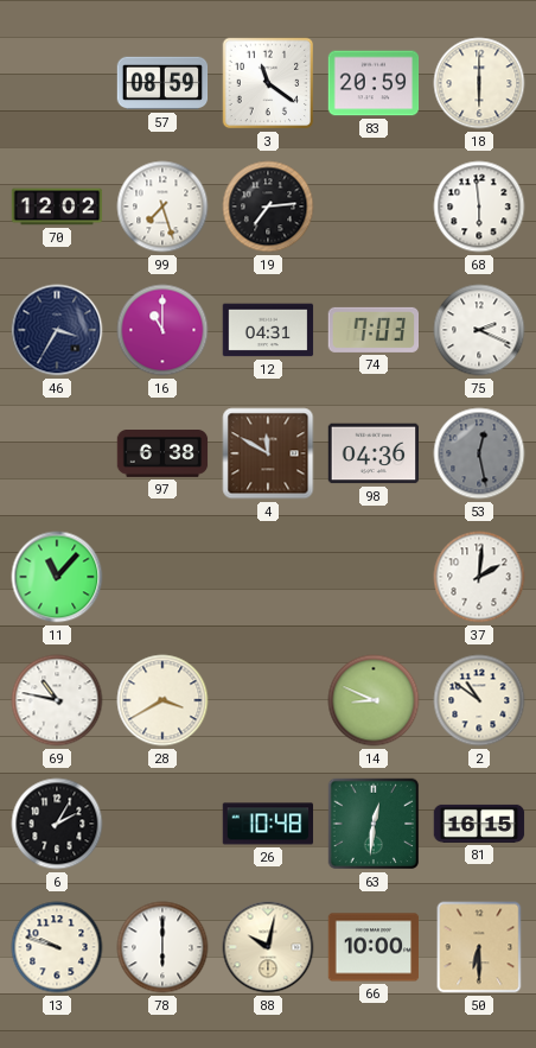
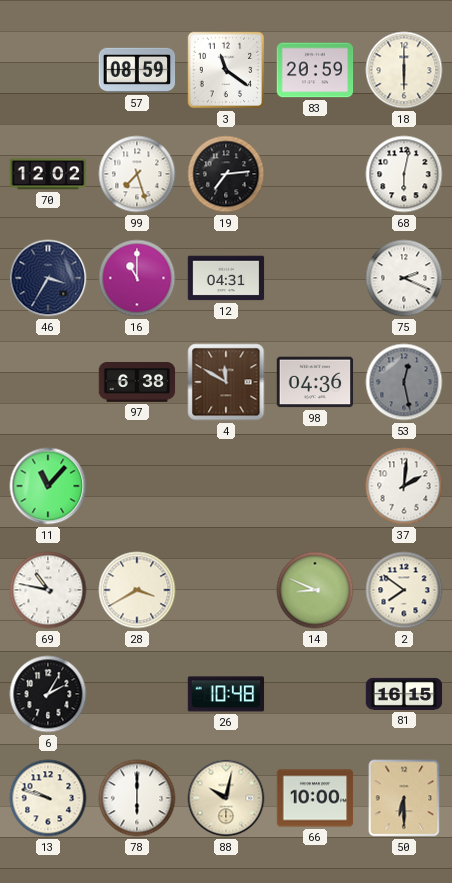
68: 5:59 -> 6:02 (404, 174)
74: 7:03 -> none (372, 330)
2: 10:51 -> 7:51 (404, 590)
63: 12:31 -> none (374, 824)
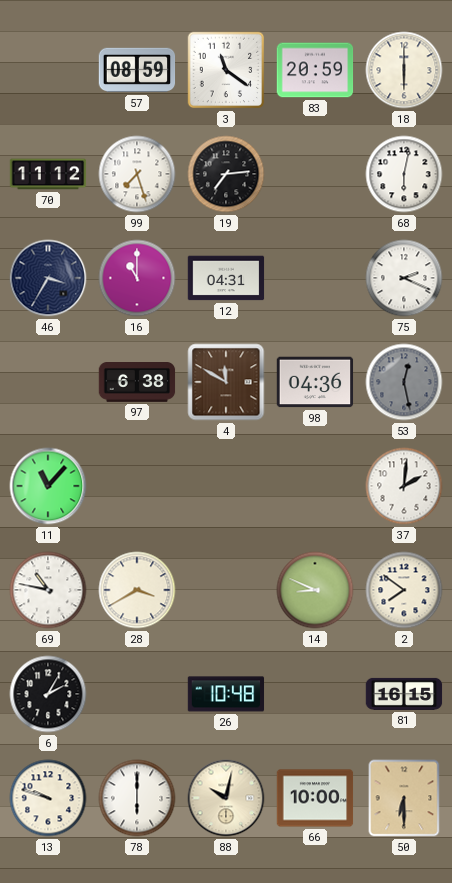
70: 12:02 -> 11:12 (48, 174)
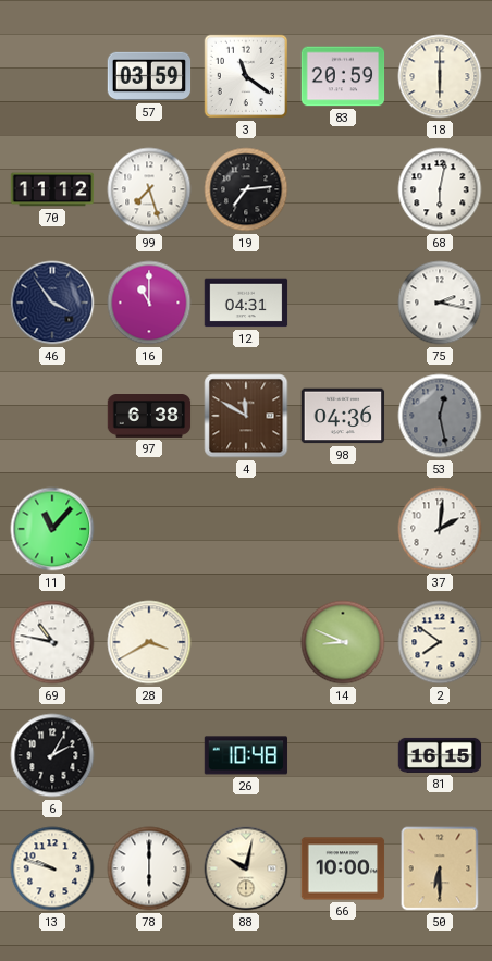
57: 08:59 -> 03:59 (149, 76)
46: 3:35 -> 3:54 (52, 303)
75: 2:19 -> 2:17 (440, 303)
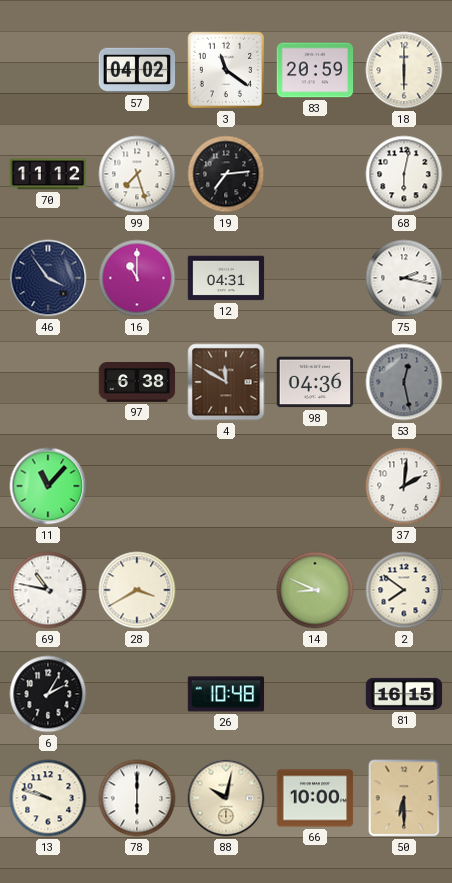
57: 03:59 -> 04:02 (137, 70)
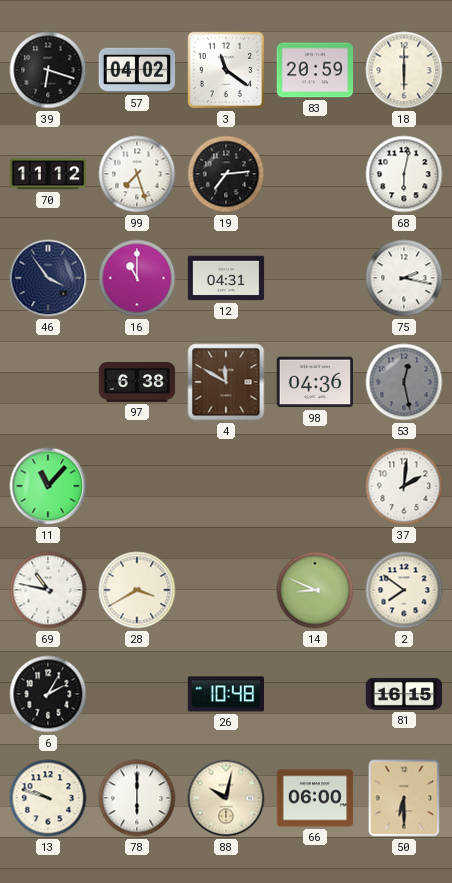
39: none -> 6:18 (48, 70)
66: 10:00 -> 06:00 (315, 798)
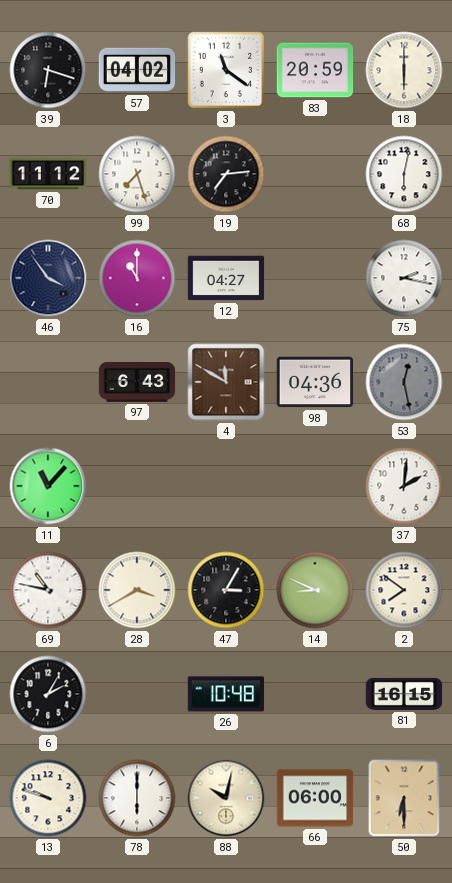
12: 04:31 -> 04:27 (226, 278)
97: 6:38 -> 6:43 (137, 383)
47: none -> 3:05 (226, 590)
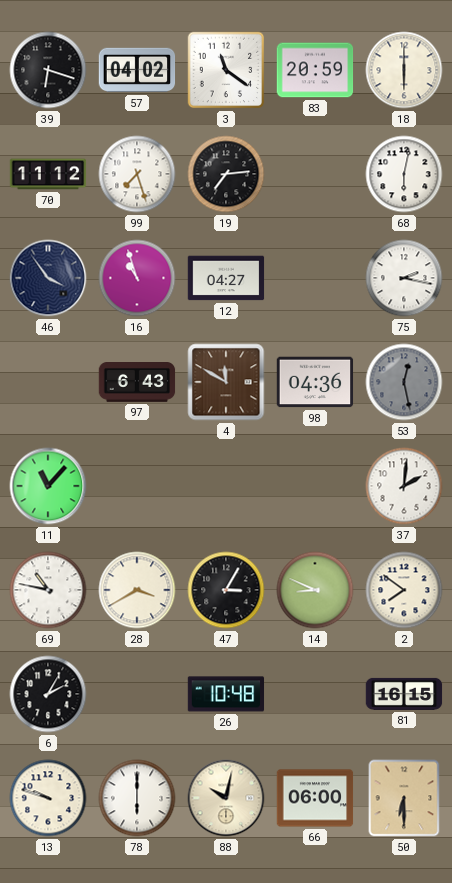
16: 11:00 -> 10:57 (137, 278)
